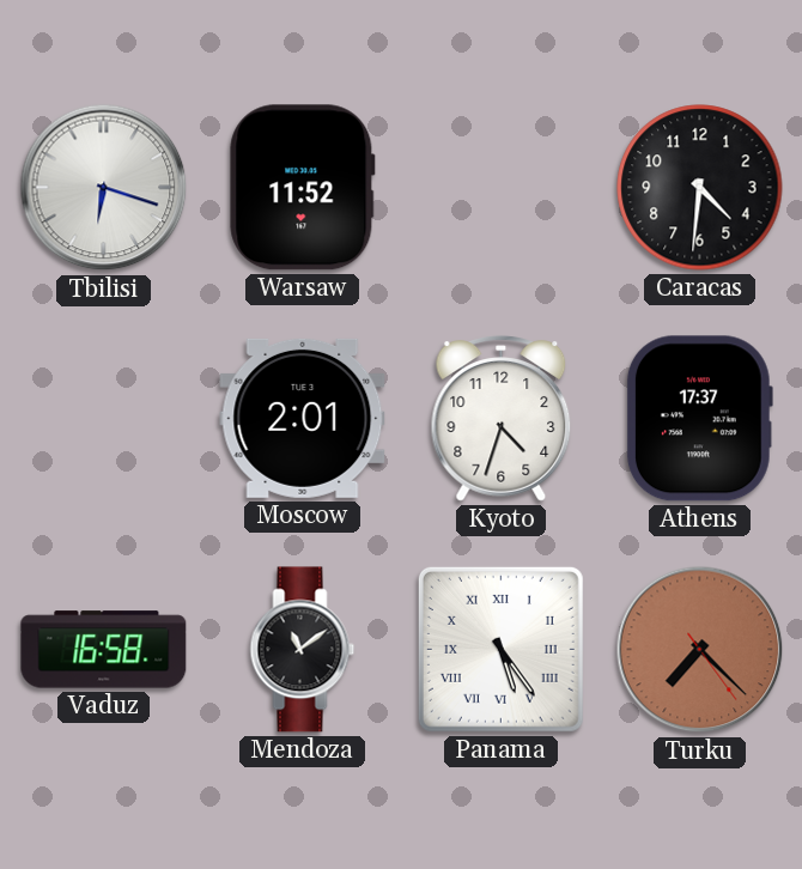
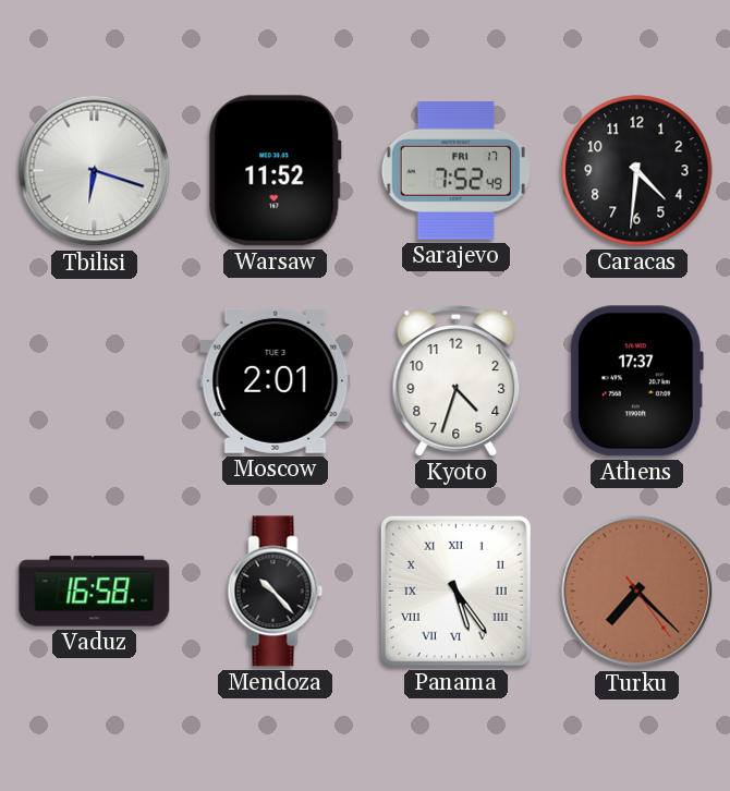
Sarajevo: none -> 7:52 (455, 170)
Mendoza: 11:09 -> 10:23 (276, 592)
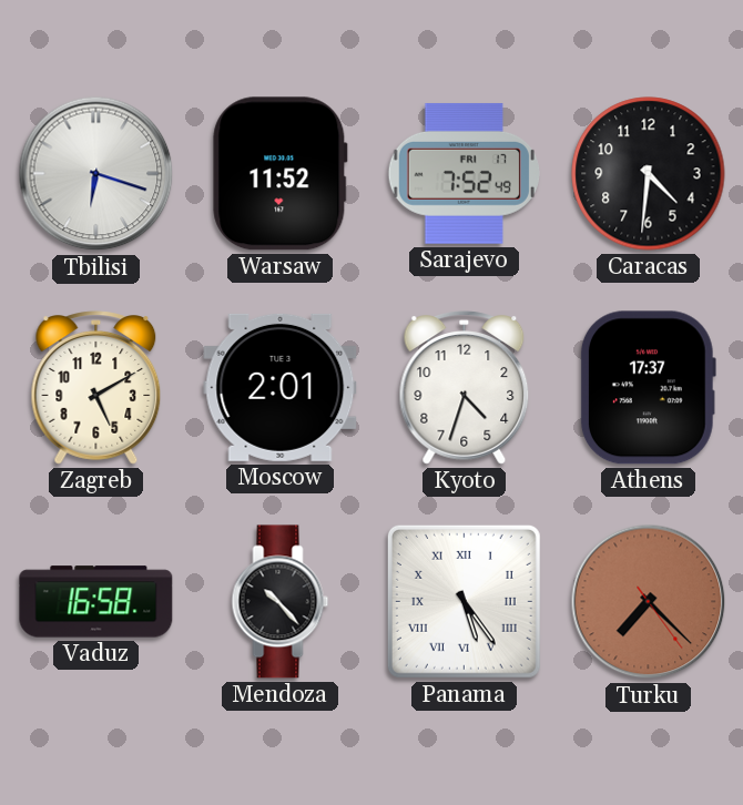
Zagreb: none -> 5:10 (96, 388)
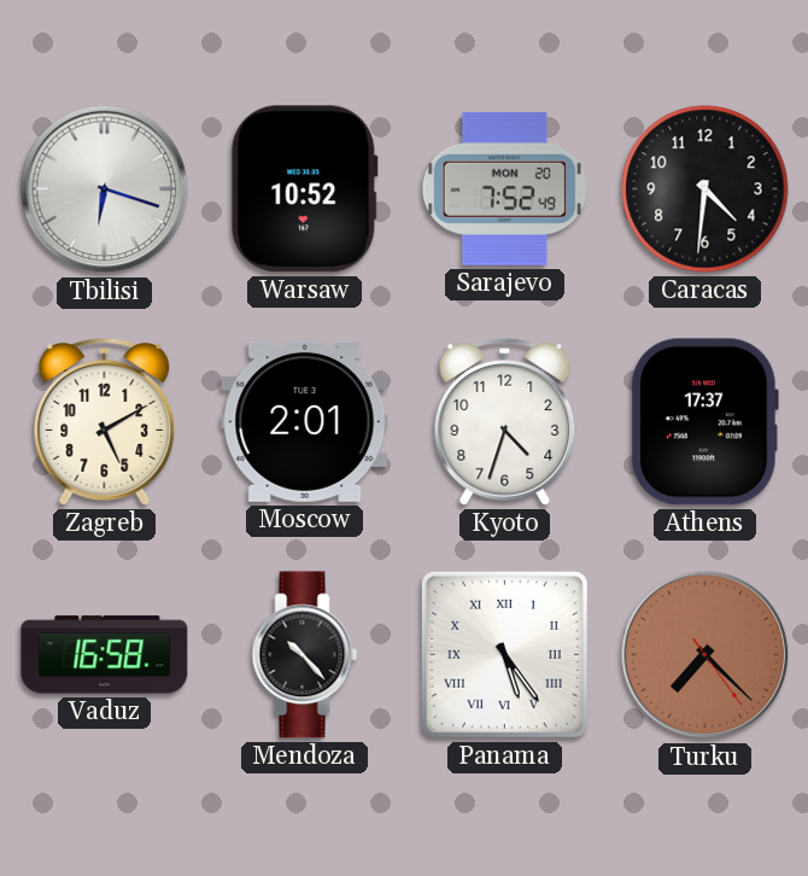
Warsaw: 11:52 -> 10:52 (305, 189)
Sarajevo date: FRI 17 -> MON 20 (504, 188)
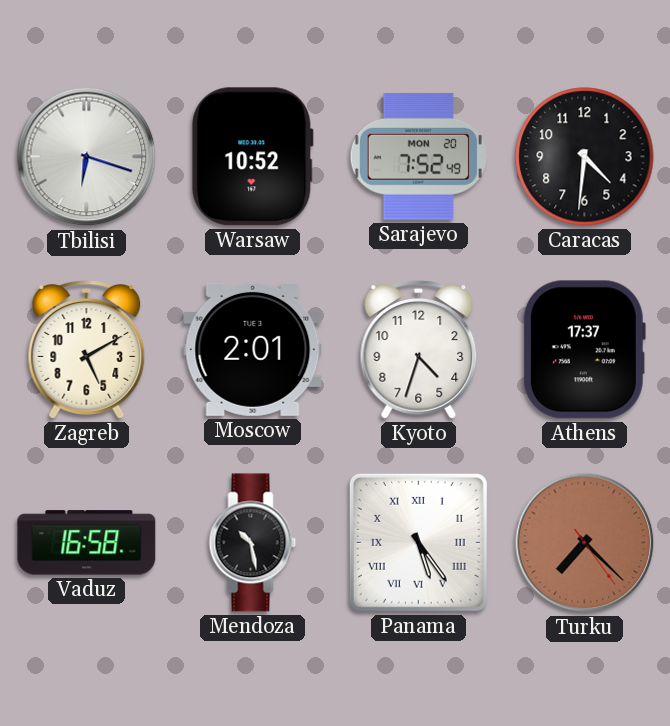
Mendoza: 10:23 -> 10:28 (253, 543)
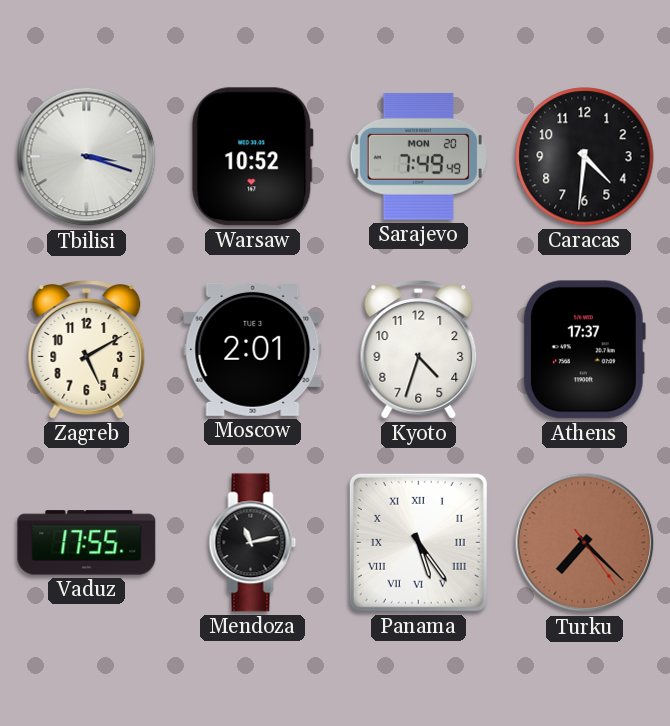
Tbilisi: 6:18 -> 3:18 (87, 157)
Sarajevo: 7:52 -> 7:49 (418, 156)
Vaduz: 16:58 -> 17:55 (87, 543)
Mendoza: 10:28 -> 11:13 (253, 543)
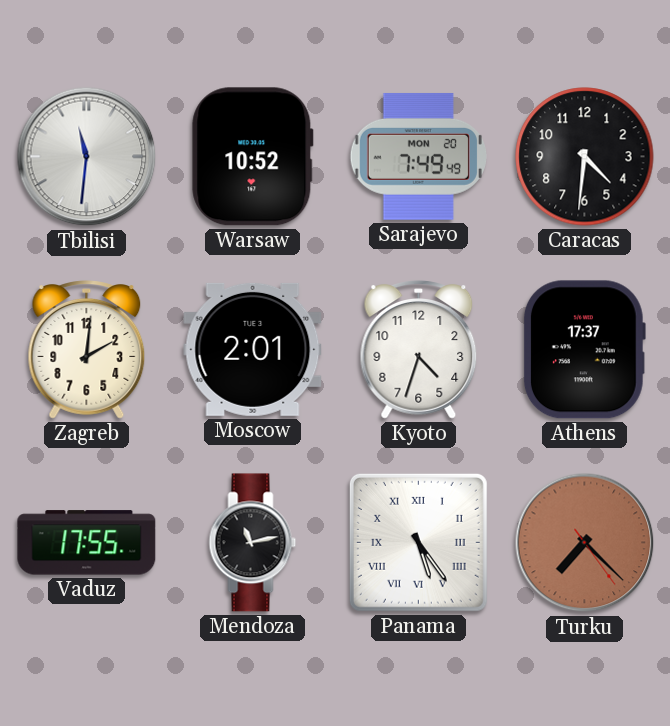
Tbilisi: 3:18 -> 11:31 (87, 157)
Zagreb: 5:10 -> 2:01 (87, 350)
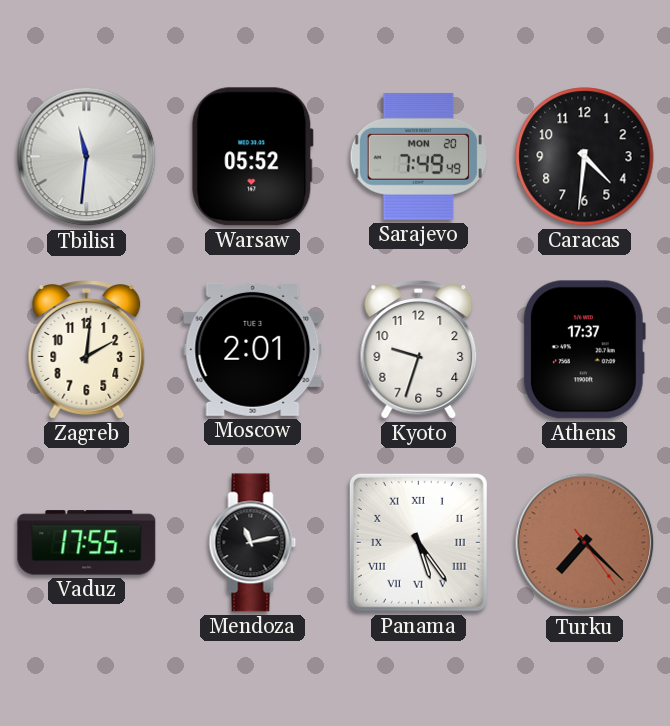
Warsaw: 10:52 -> 05:52 (253, 157)
Kyoto: 4:33 -> 9:33 (419, 350)
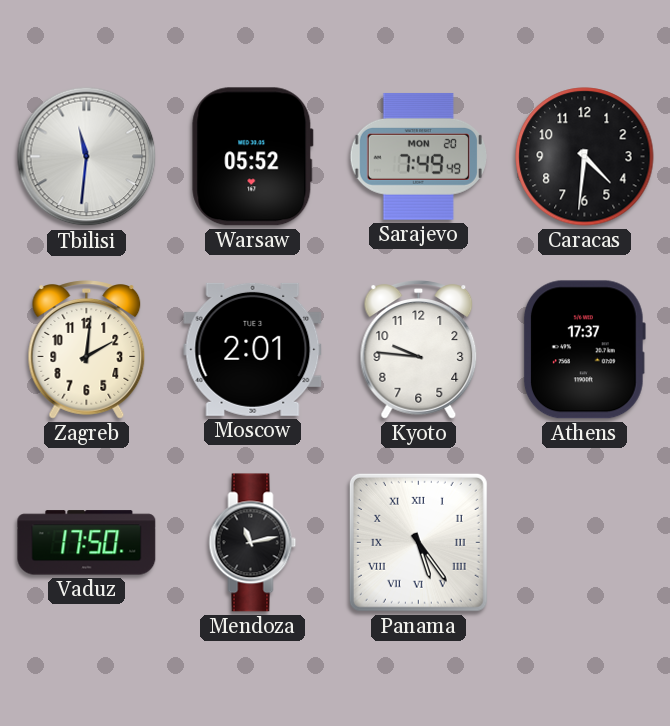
Kyoto: 9:33 -> 9:46 (419, 350)
Vaduz: 17:55 -> 17:50 (87, 543)
Turku: 7:22 -> none (585, 543)
